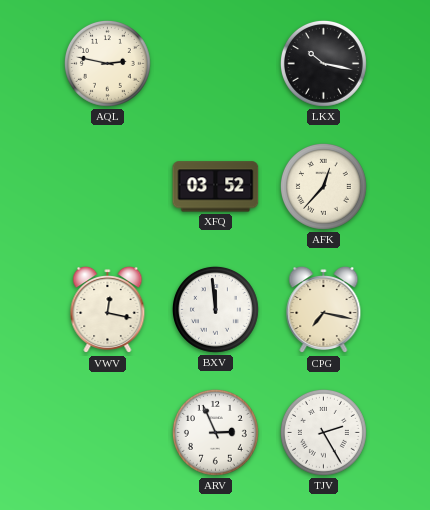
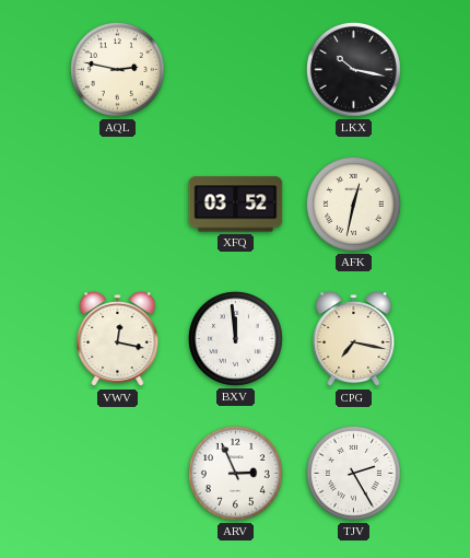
AFK: 12:37 -> 12:32 (353, 204)
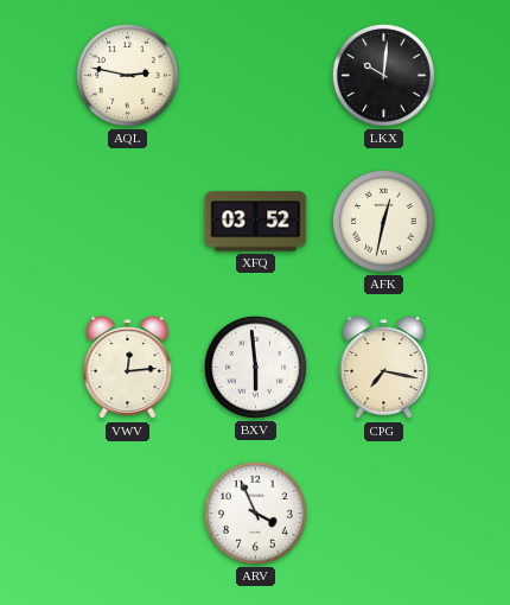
LKX: 10:17 -> 10:01 (383, 75)
VWV: 12:17 -> 12:14 (128, 368)
BXV: 11:59 -> 5:59 (255, 367)
ARV: 2:56 -> 3:56 (255, 512)
TJV: 2:25 -> none (353, 473)
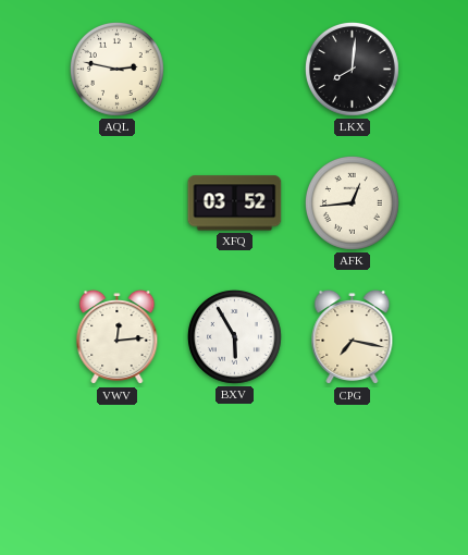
LKX: 10:01 -> 8:01 (352, 69)
AFK: 12:32 -> 12:44 (352, 202)
BXV: 5:59 -> 5:55 (234, 336)
ARV: 3:56 -> none (255, 512)
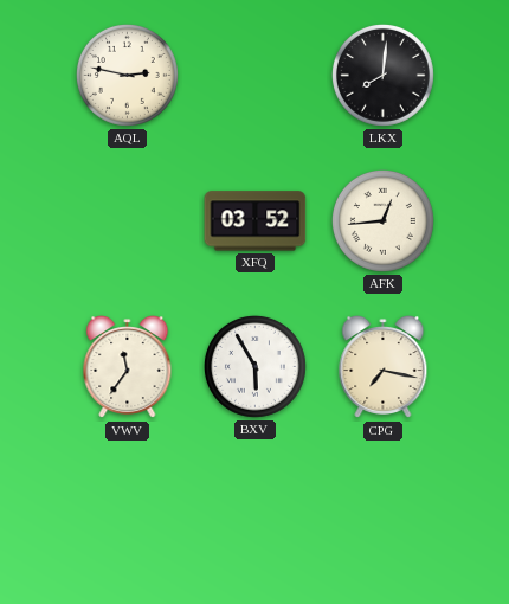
VWV: 12:14 -> 11:36 (128, 367)
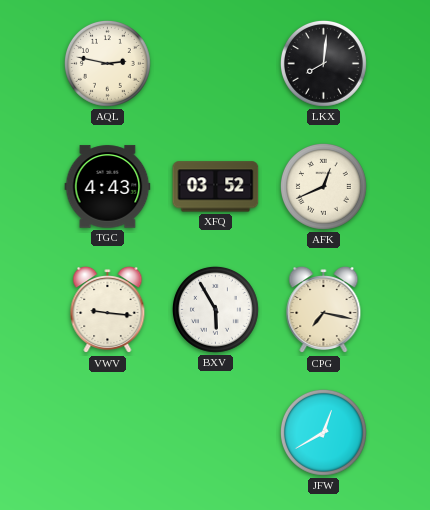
TGC: none -> 4:43 (108, 187)
AFK: 12:44 -> 12:41 (323, 186)
VWV: 11:36 -> 9:16 (108, 310)
JFW: none -> 12:40 (323, 432)
